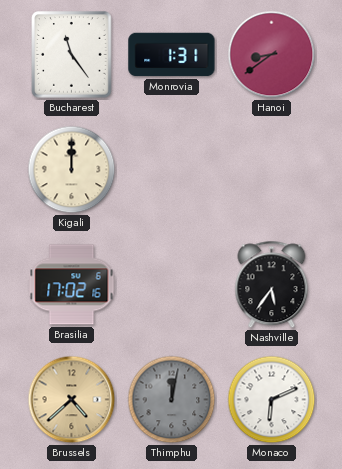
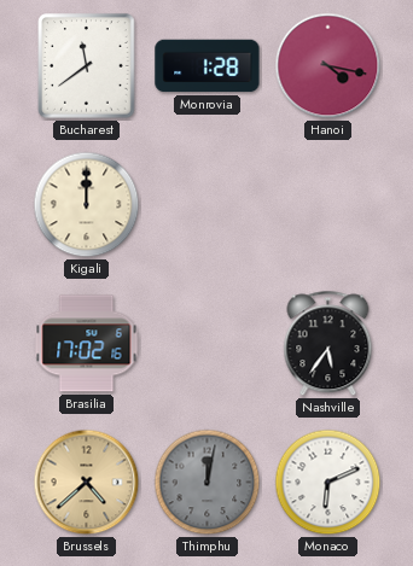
Bucharest: 11:24 -> 11:39 (87, 66)
Monrovia: 1:31 -> 1:28 (208, 66)
Hanoi: 8:39 -> 4:17 (328, 66)
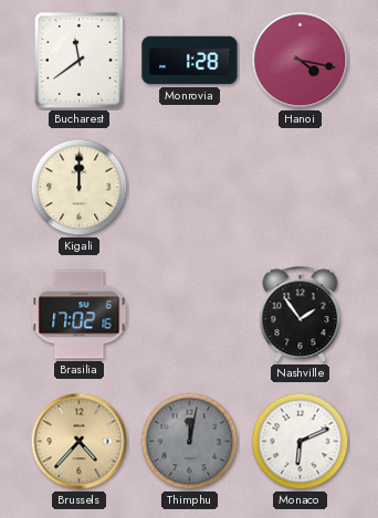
Nashville: 5:36 -> 1:54 (301, 315)
Brussels: 4:38 -> 4:37 (80, 442)
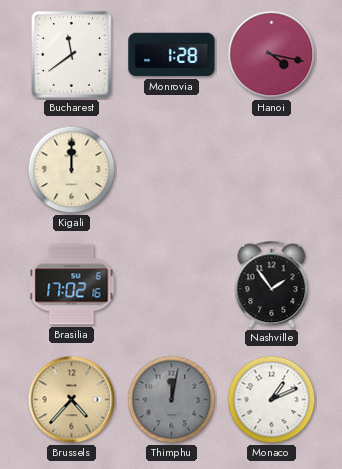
Monaco: 6:11 -> 1:11 (272, 400)
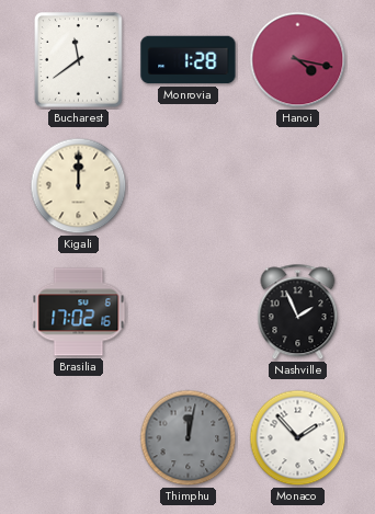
Nashville: 1:54 -> 1:56 (298, 312)
Brussels: 4:37 -> none (72, 400)
Monaco: 1:11 -> 1:53 (298, 438)
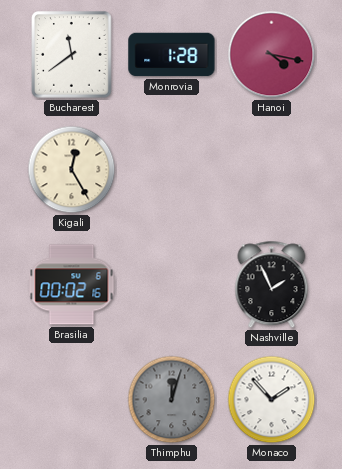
Kigali: 12:00 -> 12:25 (72, 170)
Brasilia: 17:02 -> 00:02 (72, 285)
Thimphu: 12:02 -> 12:03 (172, 400)
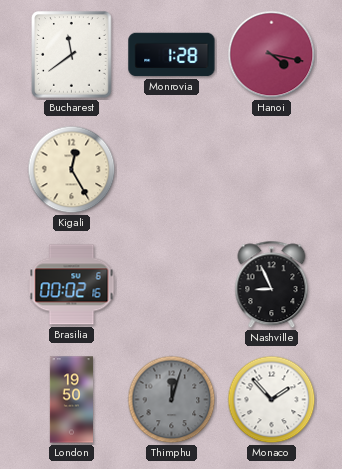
Nashville: 1:56 -> 8:56 (272, 285)
London: none -> 19:50 (71, 400)
